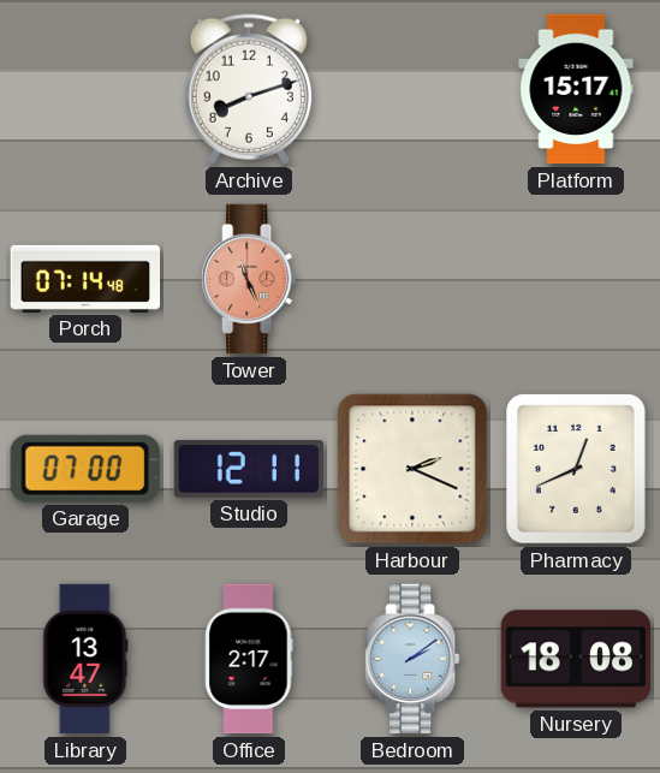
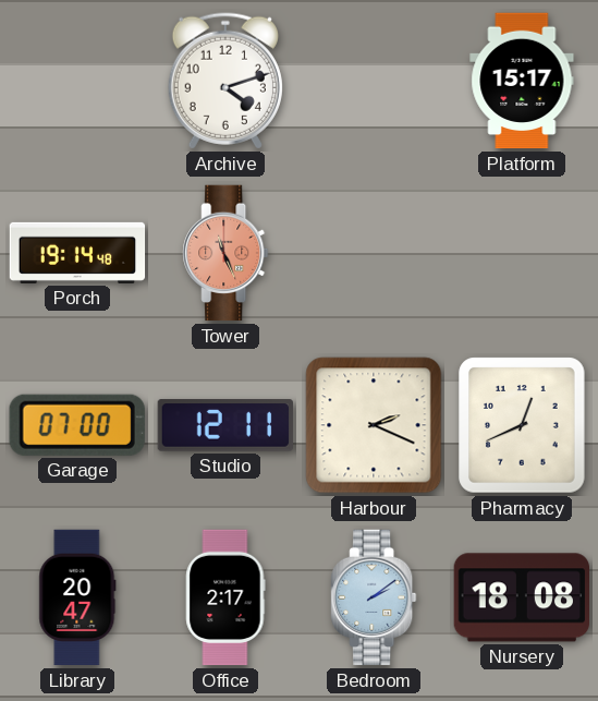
Archive: 8:12 -> 4:12 (225, 81)
Porch: 07:14 -> 19:14 (77, 253)
Library: 13:47 -> 20:47 (77, 597)
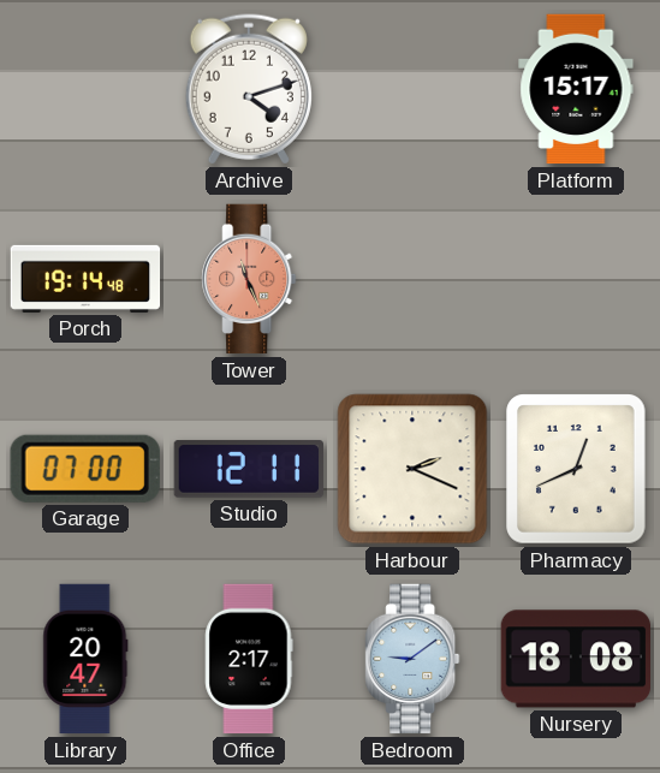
Bedroom: 2:09 -> 9:09 (412, 659)
